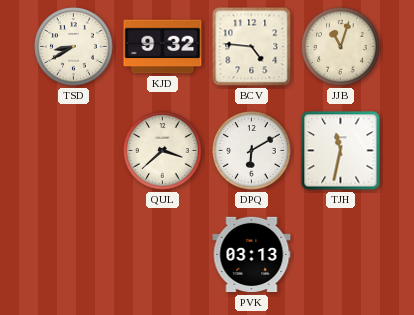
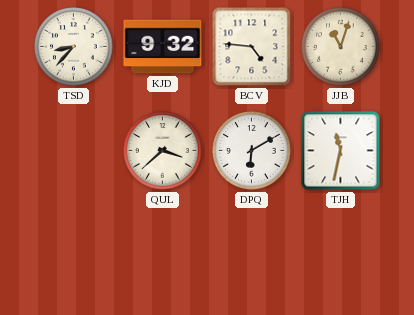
TSD: 8:40 -> 8:37 (74, 47)
PVK: 03:13 -> none (252, 255)
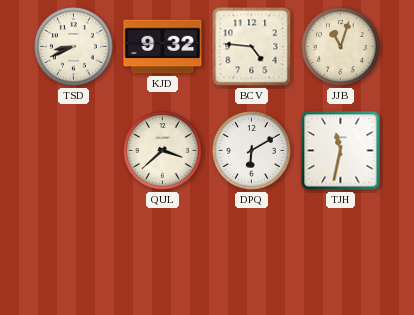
TSD: 8:37 -> 8:41 (74, 47)
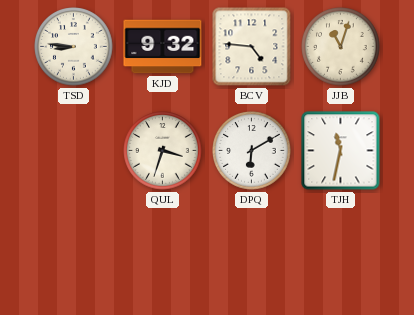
TSD: 8:41 -> 8:46 (74, 47)
QUL: 3:38 -> 3:33 (163, 151)
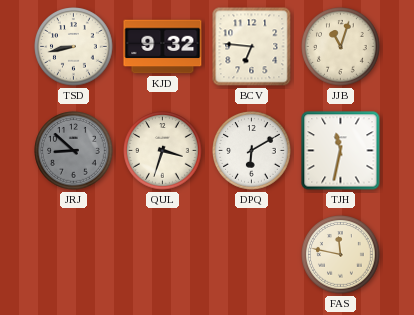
TSD: 8:46 -> 8:43 (74, 47)
BCV: 4:46 -> 6:46 (252, 47)
JRJ: none -> 8:52 (74, 151)
FAS: none -> 11:47 (341, 255)
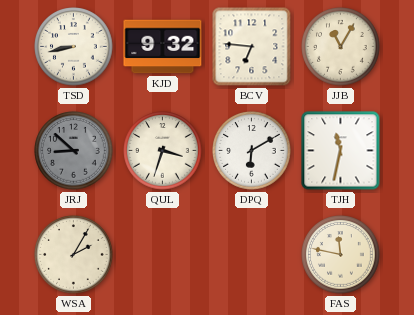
JJB: 11:03 -> 11:05 (341, 47)
WSA: none -> 2:05 (74, 255)
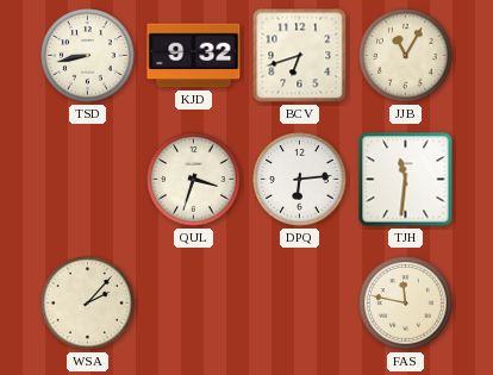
BCV: 6:46 -> 6:42 (300, 56)
JRJ: 8:52 -> none (74, 151)
DPQ: 6:10 -> 6:14 (300, 180)
TJH: 11:32 -> 11:31 (406, 180)
WSA: 2:05 -> 2:07 (88, 304)
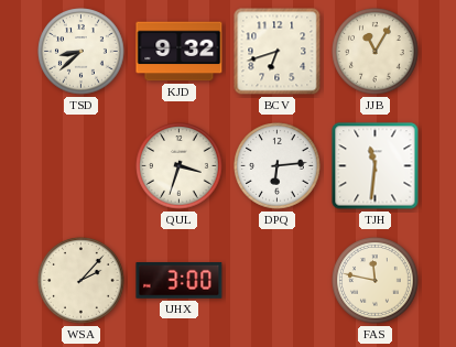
TSD: 8:43 -> 8:38 (82, 52)
UHX: none -> 3:00 (180, 281)
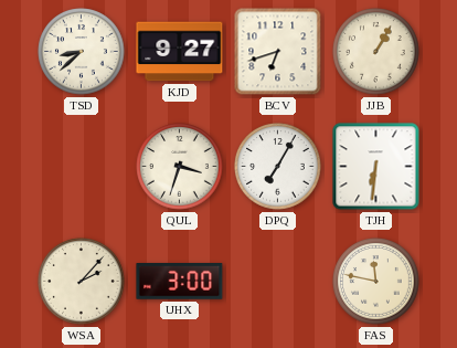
KJD: 9:32 -> 9:27 (180, 52)
JJB: 11:05 -> 1:05 (376, 52)
DPQ: 6:14 -> 7:05 (278, 167)
TJH: 11:31 -> 6:31 (376, 167)
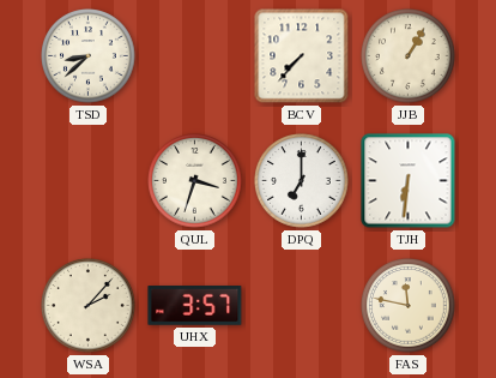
KJD: 9:27 -> none (180, 52)
BCV: 6:42 -> 7:37 (302, 56)
DPQ: 7:05 -> 7:00 (302, 181)
UHX: 3:00 -> 3:57 (195, 306)
